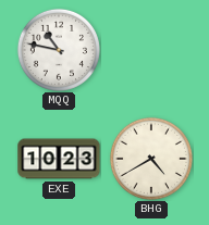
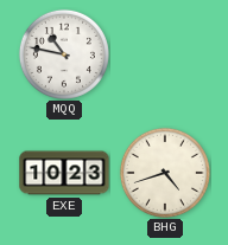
BHG: 4:40 -> 4:42 (165, 173)
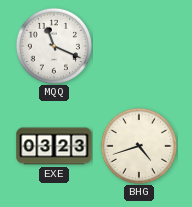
MQQ: 10:47 -> 11:19 (54, 46)
EXE: 10:23 -> 03:23 (54, 146)
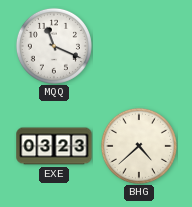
BHG: 4:42 -> 4:38 (139, 146)
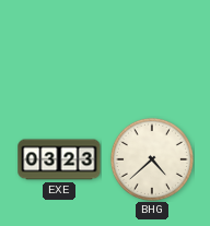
MQQ: 11:19 -> none (54, 46)
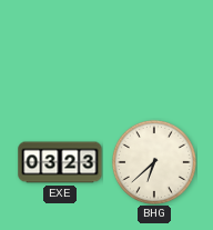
BHG: 4:38 -> 6:38 (154, 162)
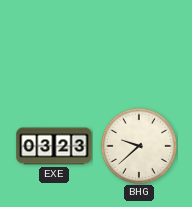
BHG: 6:38 -> 9:38 (139, 146)
